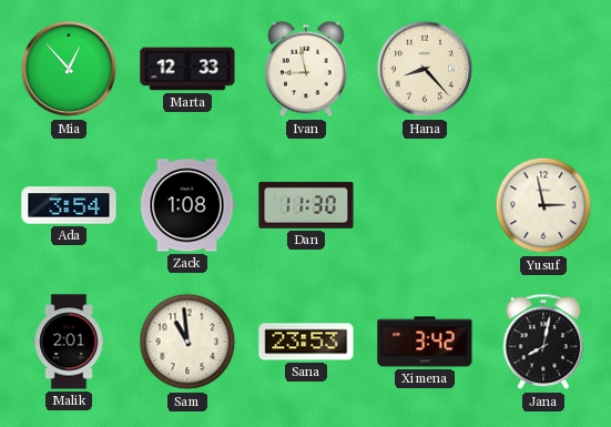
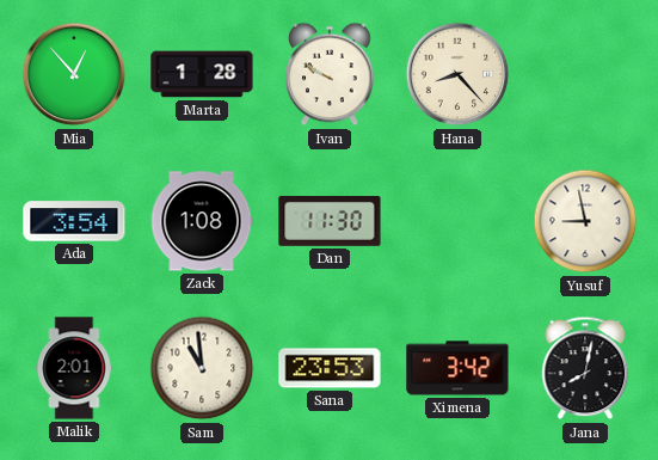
Marta: 12:33 -> 1:28 (202, 74)
Ivan: 8:58 -> 9:50 (330, 74)
Yusuf: 2:58 -> 8:58 (585, 221)
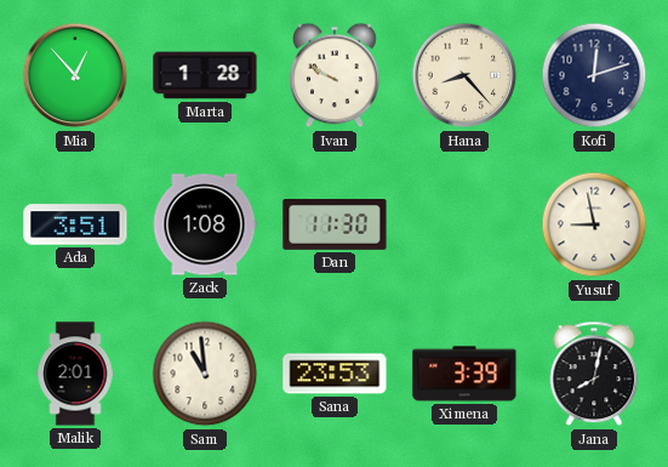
Kofi: none -> 12:12 (594, 75)
Ada: 3:54 -> 3:51 (75, 224)
Ximena: 3:42 -> 3:39 (464, 374)
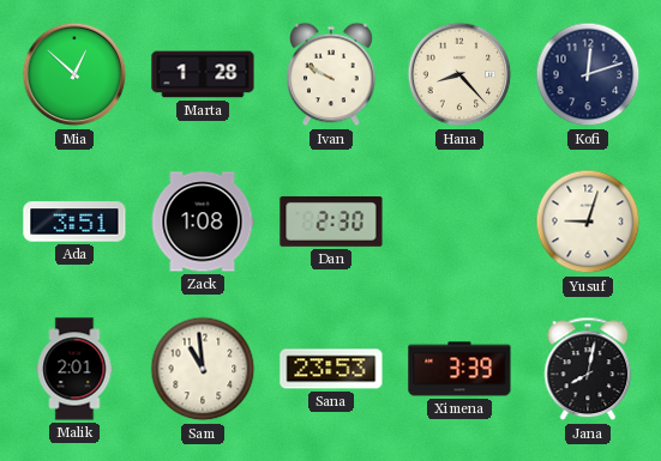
Mia: 12:53 -> 12:52 (74, 74)
Dan: 11:30 -> 2:30 (331, 223)
Yusuf: 8:58 -> 9:03 (588, 222)
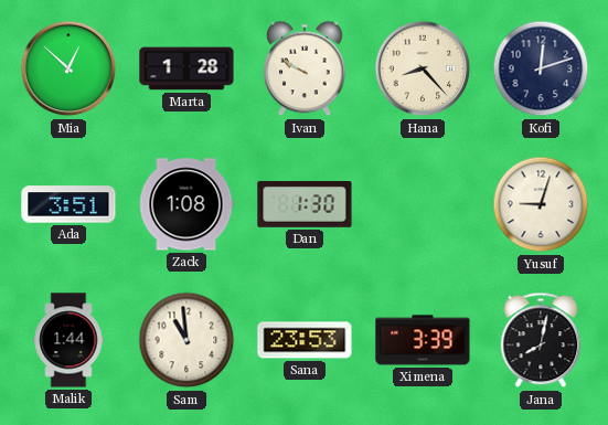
Dan: 2:30 -> 1:30 (305, 205)
Malik: 2:01 -> 1:44 (68, 340)
